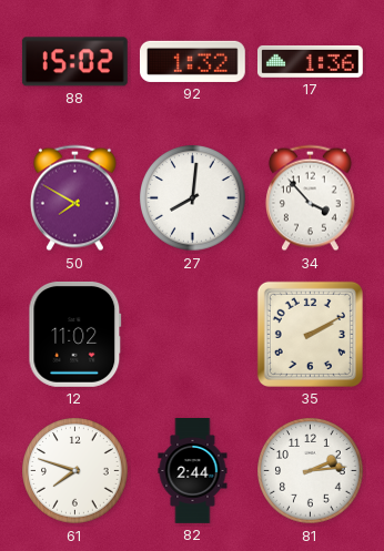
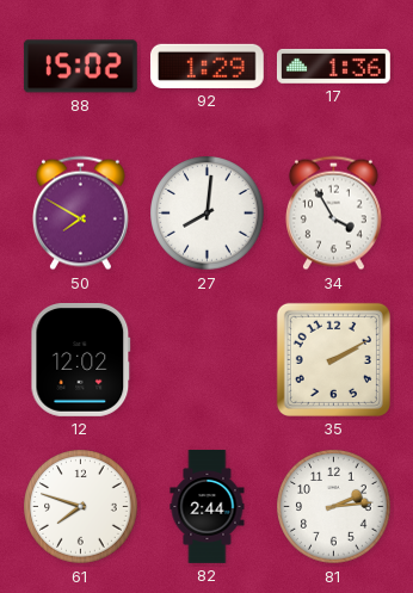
92: 1:32 -> 1:29 (207, 66)
34: 3:53 -> 3:55 (333, 214)
12: 11:02 -> 12:02 (81, 359)
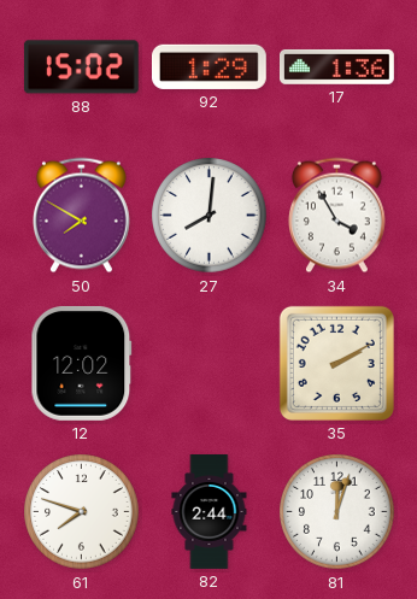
81: 2:14 -> 12:03 (337, 512)
